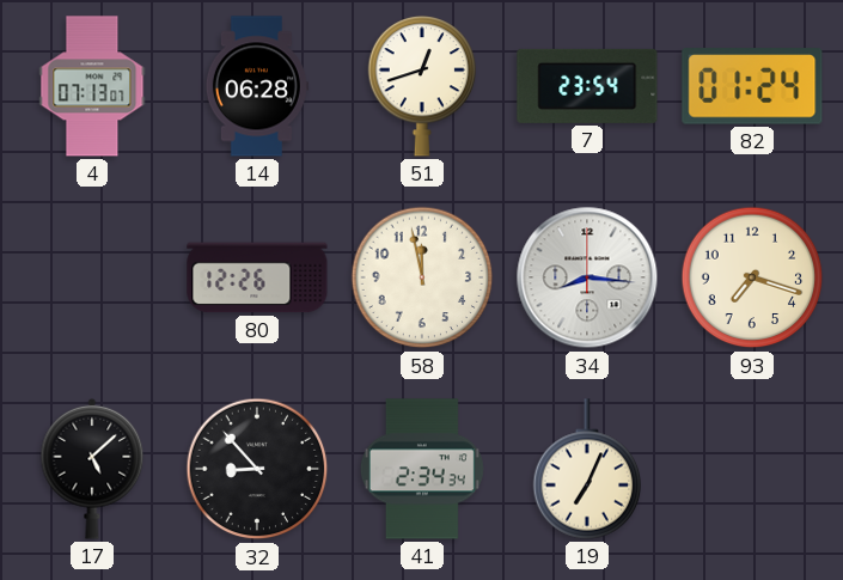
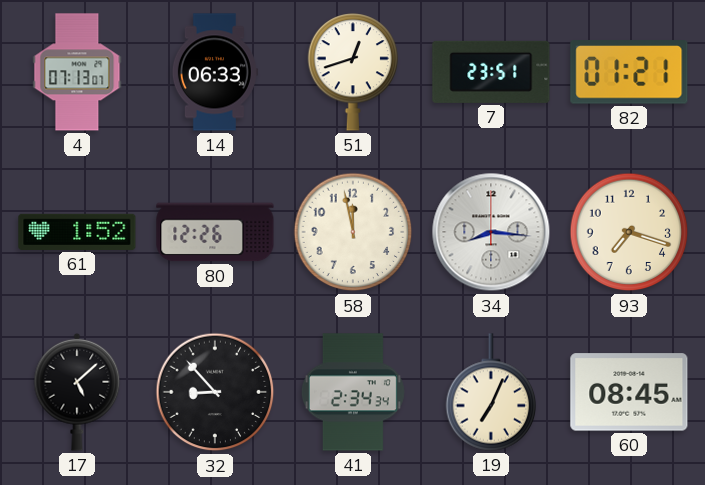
14: 06:28 -> 06:33 (215, 72)
7: 23:54 -> 23:51 (491, 72)
82: 01:24 -> 01:21 (629, 72)
61: none -> 1:52 (77, 232)
60: none -> 08:45 (629, 392)
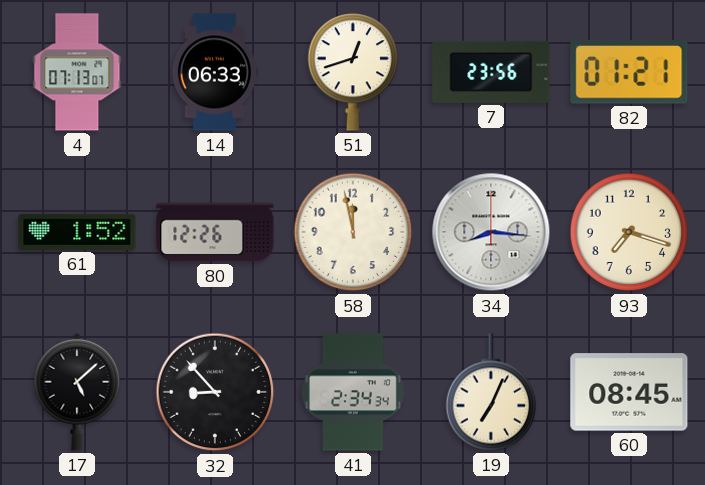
7: 23:51 -> 23:56 (491, 72)
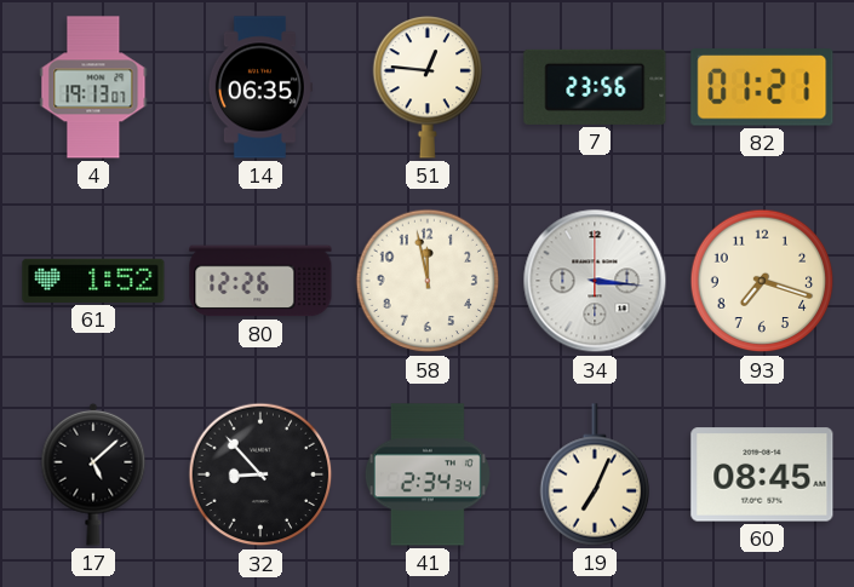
4: 07:13 -> 19:13 (93, 87)
14: 06:33 -> 06:35 (260, 87)
51: 12:42 -> 12:46 (428, 87)
34: 8:16 -> 3:16 (595, 281)
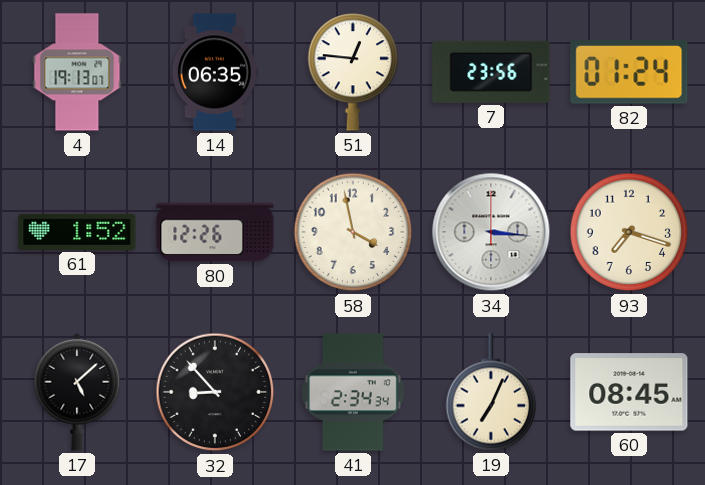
82: 01:21 -> 01:24 (629, 72)
58: 11:58 -> 3:58 (353, 232)
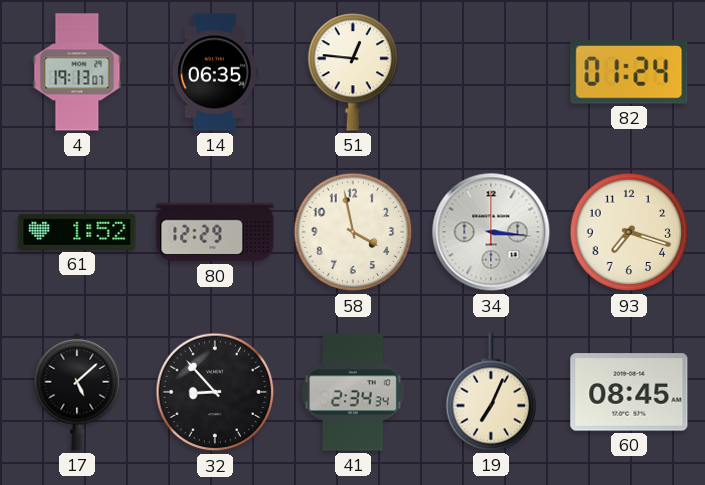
7: 23:56 -> none (491, 72)
80: 12:26 -> 12:29 (215, 232)
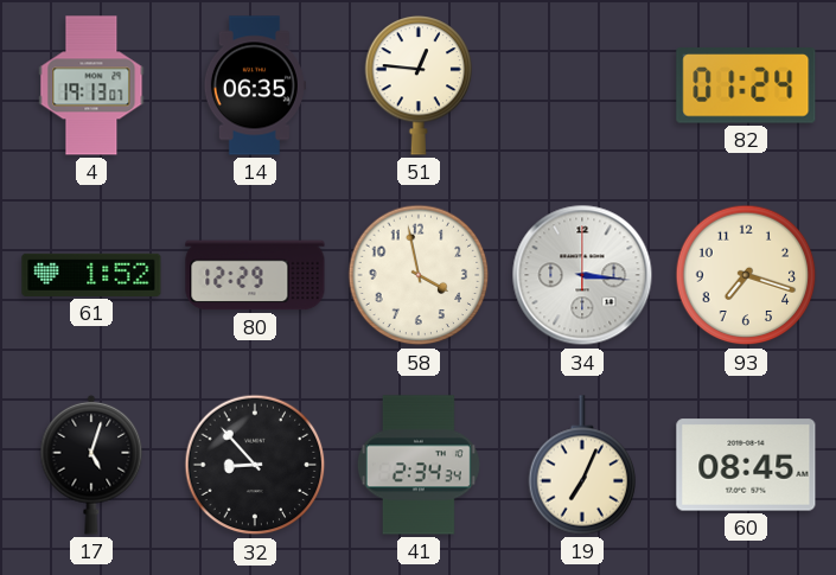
17: 5:08 -> 5:03 (91, 465)
